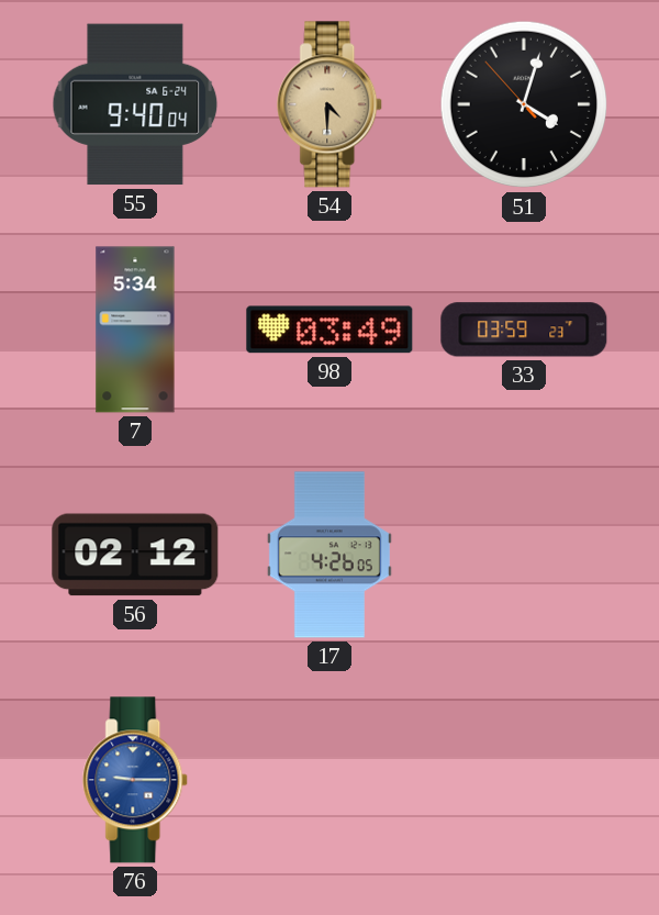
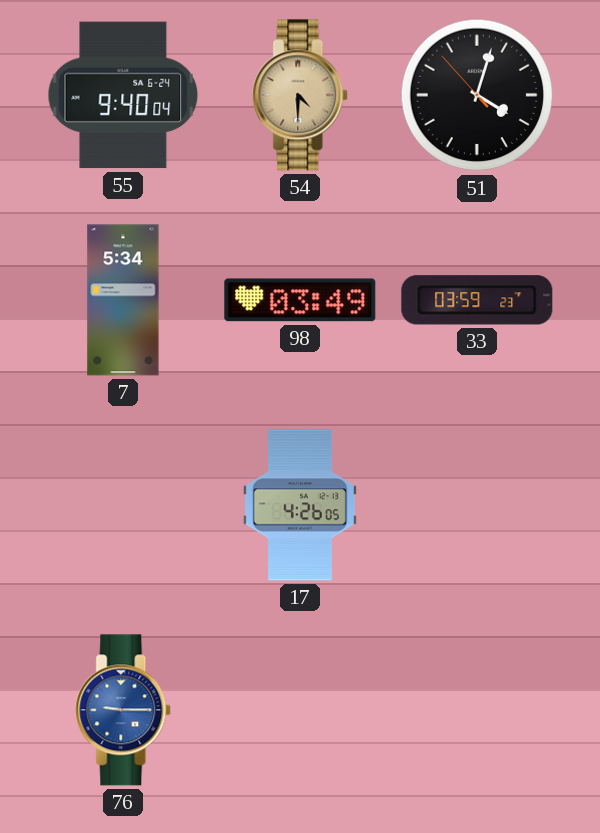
56: 02:12 -> none (135, 555)
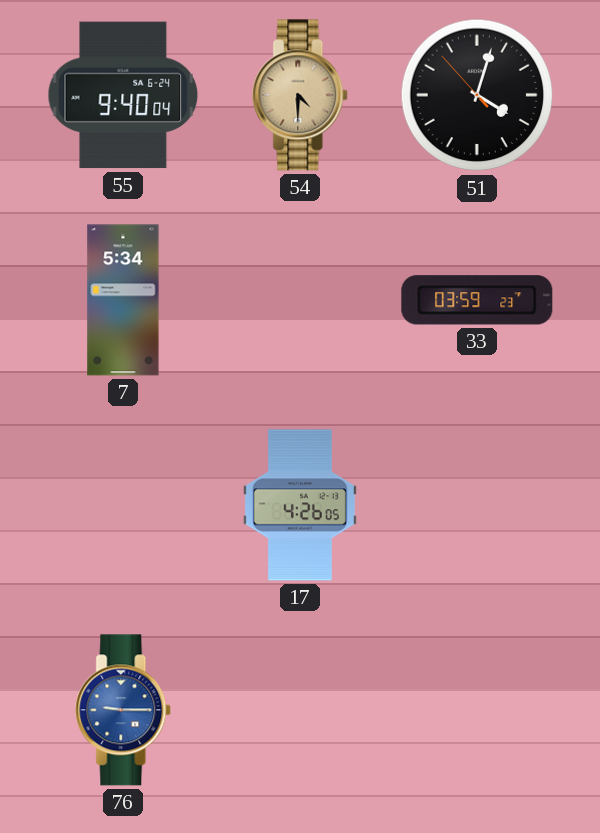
98: 03:49 -> none (300, 300)
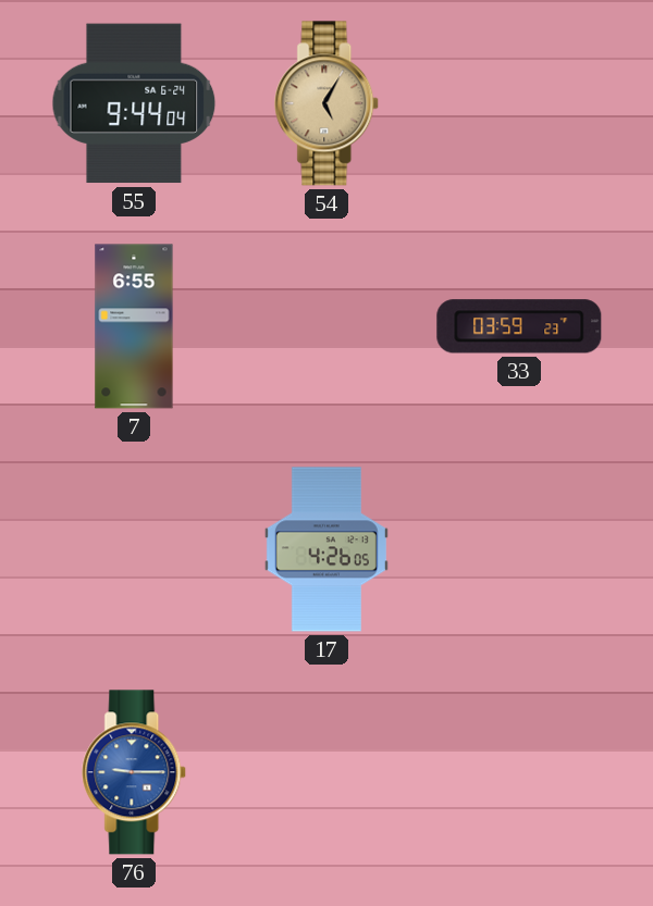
55: 9:40 -> 9:44 (134, 103)
54: 4:30 -> 5:05 (328, 103)
51: 4:02 -> none (477, 95)
7: 5:34 -> 6:55 (134, 326)
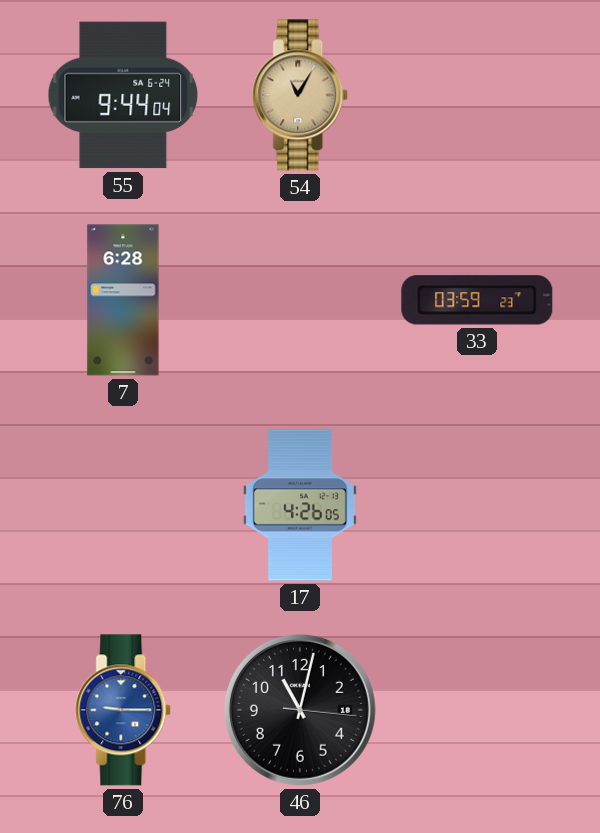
54: 5:05 -> 11:05 (301, 95)
7: 6:55 -> 6:28 (123, 300)
46: none -> 11:02 (300, 710)
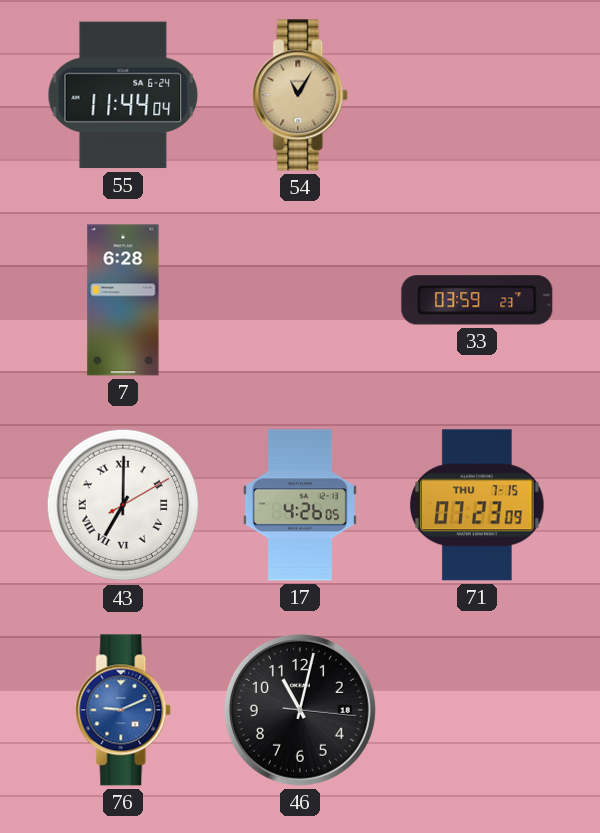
55: 9:44 -> 11:44 (123, 95)
43: none -> 7:00 (123, 505)
71: none -> 07:23 (477, 505)
76: 9:15 -> 9:11 (124, 710)
